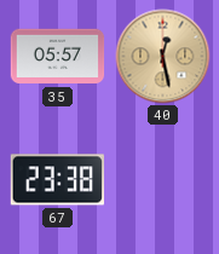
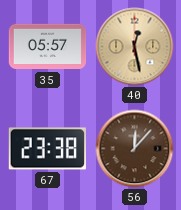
56: none -> 12:07 (135, 149)
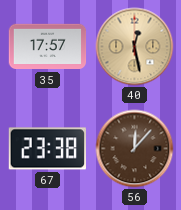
35: 05:57 -> 17:57 (48, 47)
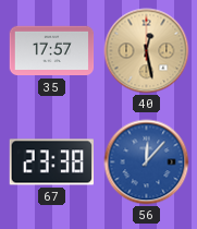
56 dial: brown -> blue (147, 162)
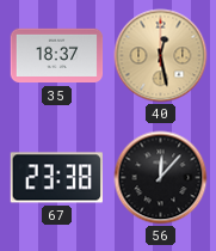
35: 17:57 -> 18:37 (57, 56)
56 dial: blue -> black (161, 178)
